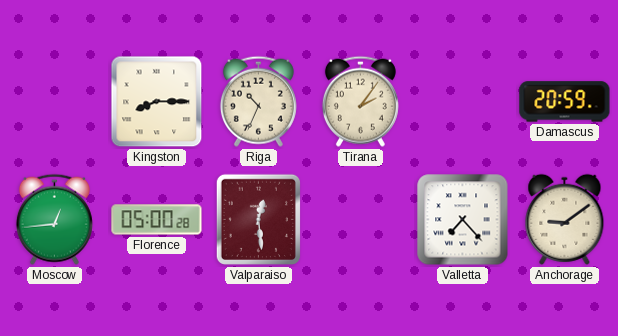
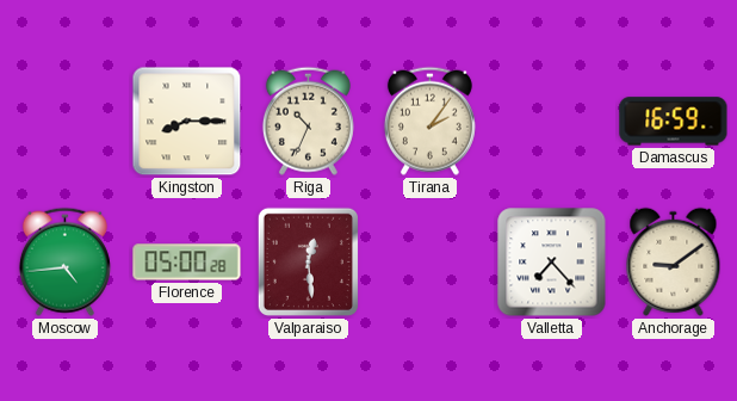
Damascus: 20:59 -> 16:59 (674, 122)
Moscow: 12:44 -> 4:44 (64, 261)
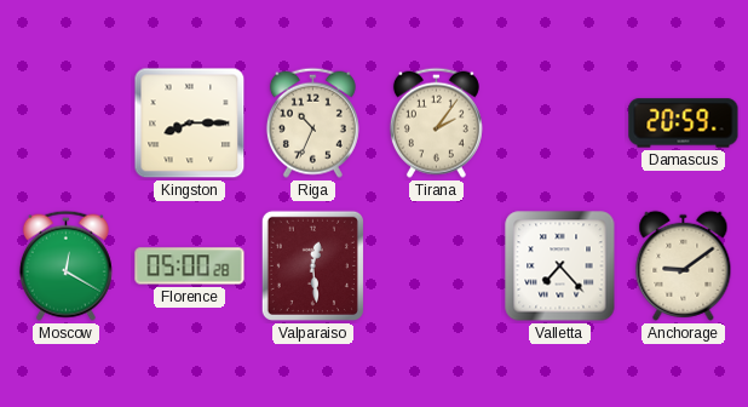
Damascus: 16:59 -> 20:59 (684, 124)
Moscow: 4:44 -> 12:20 (65, 265)
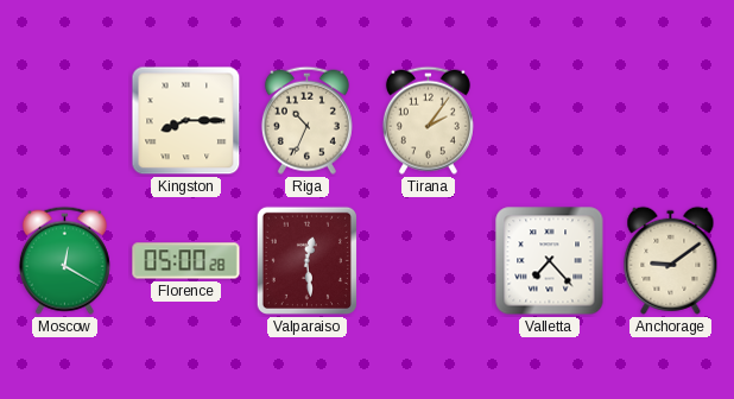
Damascus: 20:59 -> none (684, 124)
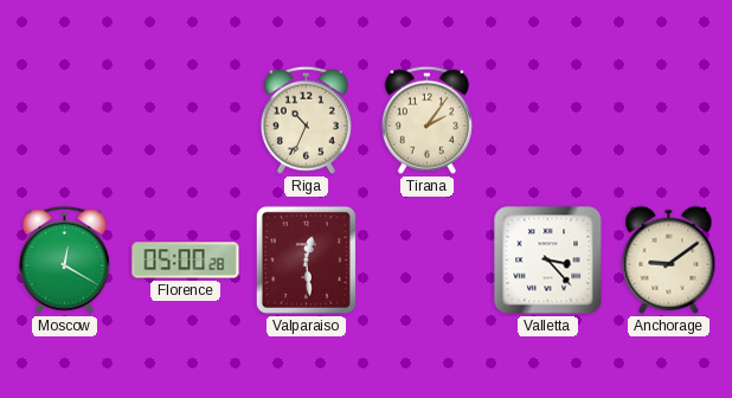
Kingston: 8:15 -> none (186, 121)
Valletta: 7:23 -> 3:23 (548, 261)
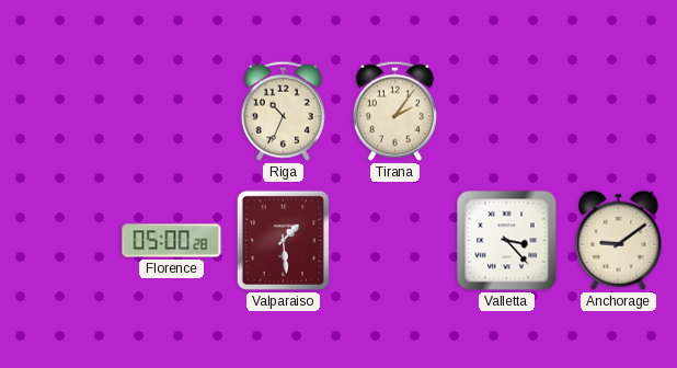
Moscow: 12:20 -> none (64, 259)
Valparaiso: 12:29 -> 1:29 (283, 240)
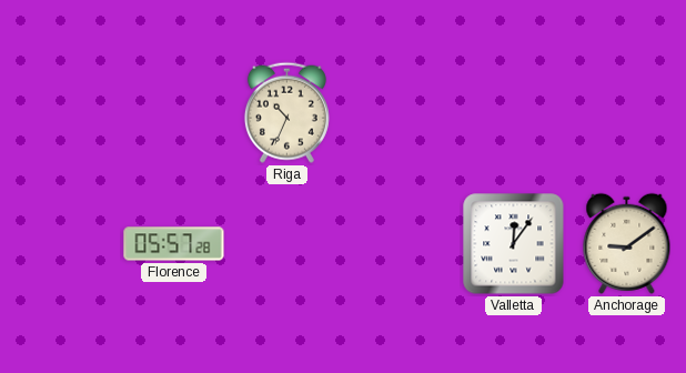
Tirana: 2:06 -> none (394, 111)
Florence: 05:00 -> 05:57 (174, 244)
Valparaiso: 1:29 -> none (283, 240)
Valletta: 3:23 -> 12:06 (514, 244)
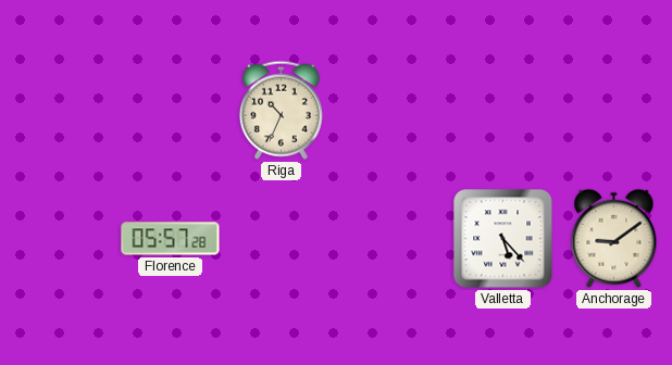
Valletta: 12:06 -> 5:23 (503, 239)
